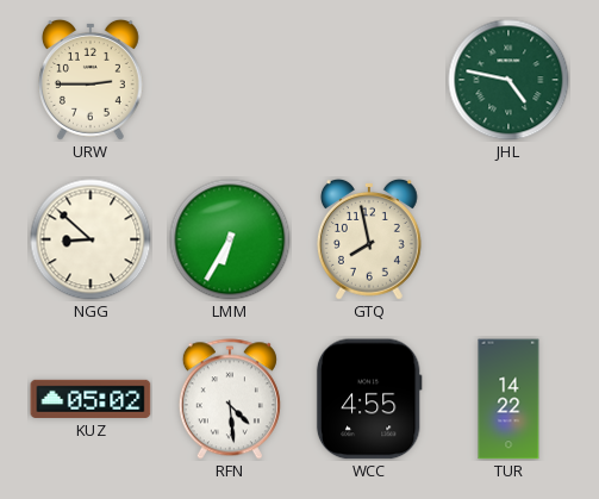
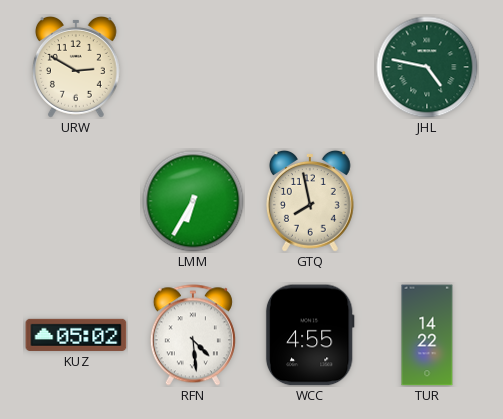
URW: 2:45 -> 2:50 (76, 67)
NGG: 8:52 -> none (91, 239)
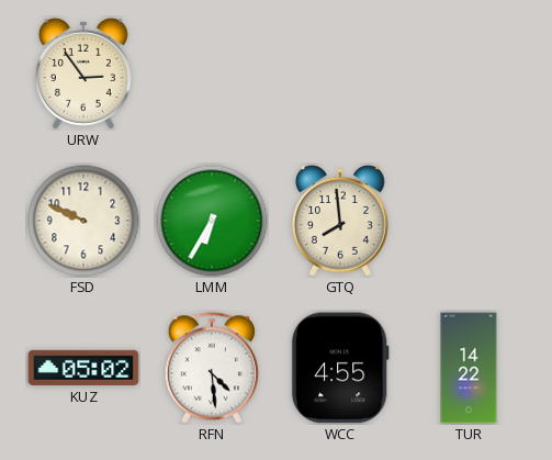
URW: 2:50 -> 2:54 (83, 74)
JHL: 4:47 -> none (427, 67)
FSD: none -> 9:49 (83, 221)
GTQ: 7:58 -> 7:59 (340, 221)
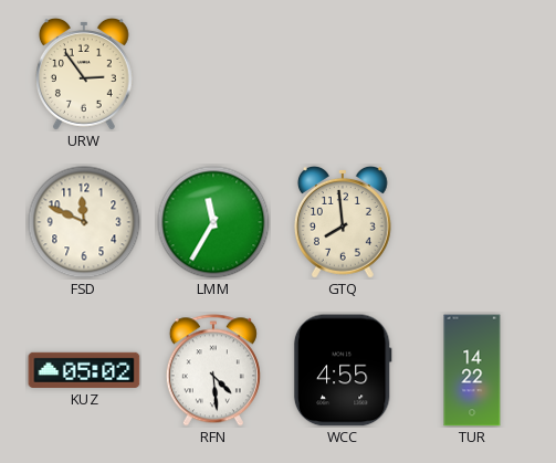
FSD: 9:49 -> 11:49 (84, 222)
LMM: 6:35 -> 11:35 (213, 222)
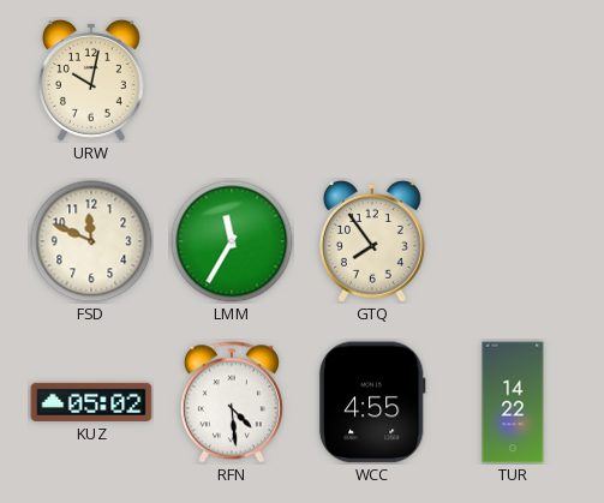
URW: 2:54 -> 10:02 (91, 80)
GTQ: 7:59 -> 7:54 (372, 241)
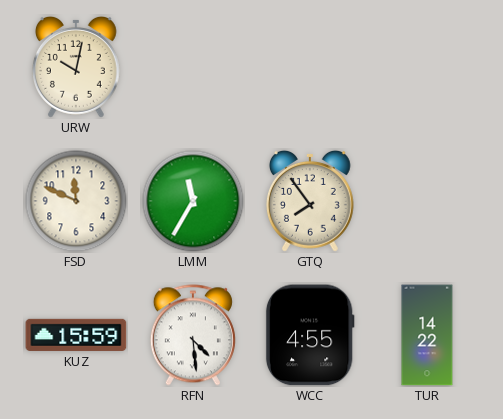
KUZ: 05:02 -> 15:59 (76, 335)
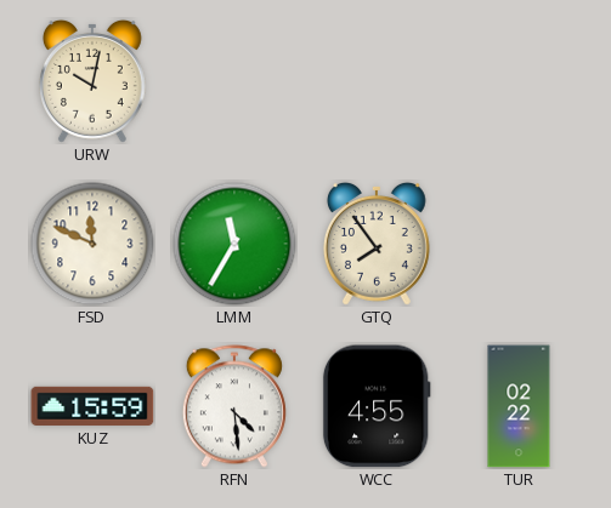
TUR: 14:22 -> 02:22 (519, 406)
